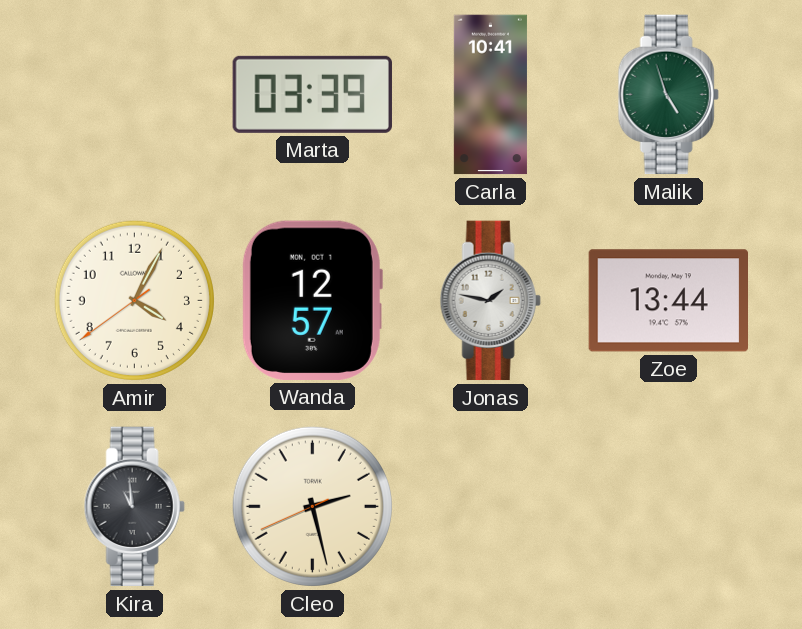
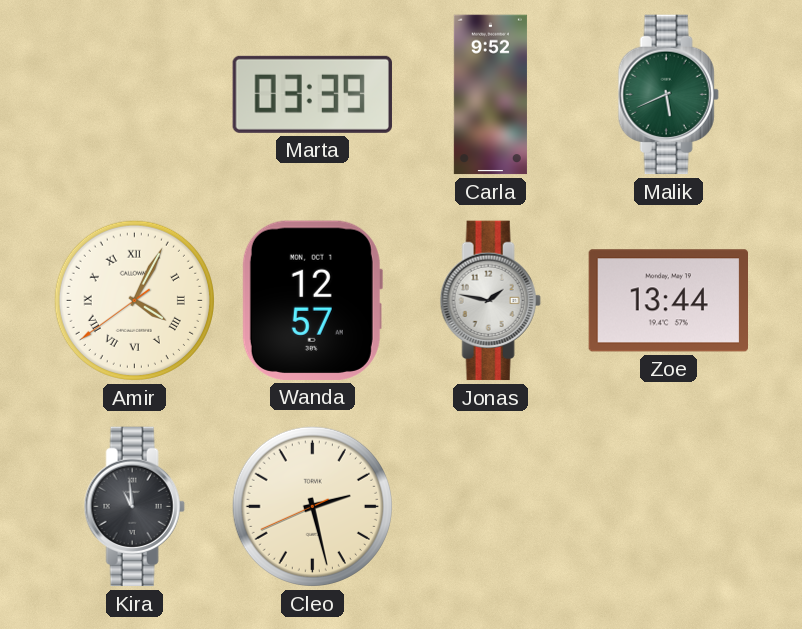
Carla: 10:41 -> 9:52 (490, 95)
Malik: 4:57 -> 5:41 (668, 95)
Amir numerals: Arabic -> Roman (134, 300)
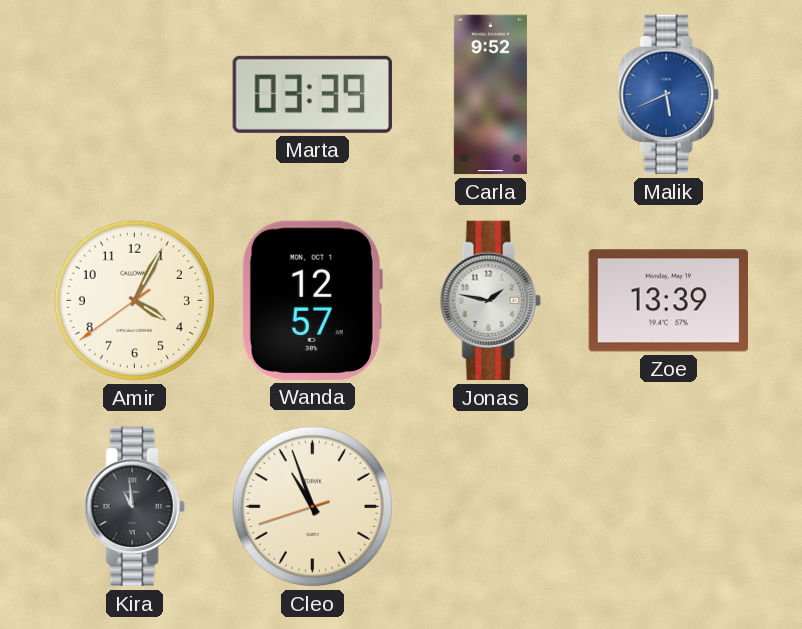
Malik dial: green -> blue (668, 95)
Amir numerals: Roman -> Arabic (134, 300)
Zoe: 13:44 -> 13:39 (668, 301)
Cleo: 2:27 -> 10:56 (312, 506)
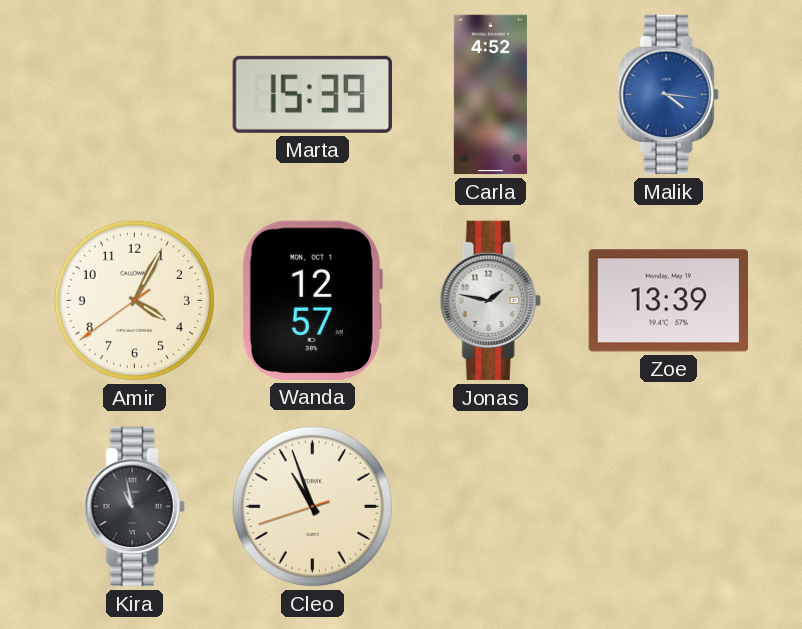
Marta: 03:39 -> 15:39 (312, 94)
Carla: 9:52 -> 4:52 (490, 95)
Malik: 5:41 -> 4:16 (668, 95)
Kira: 10:59 -> 10:58 (134, 507)
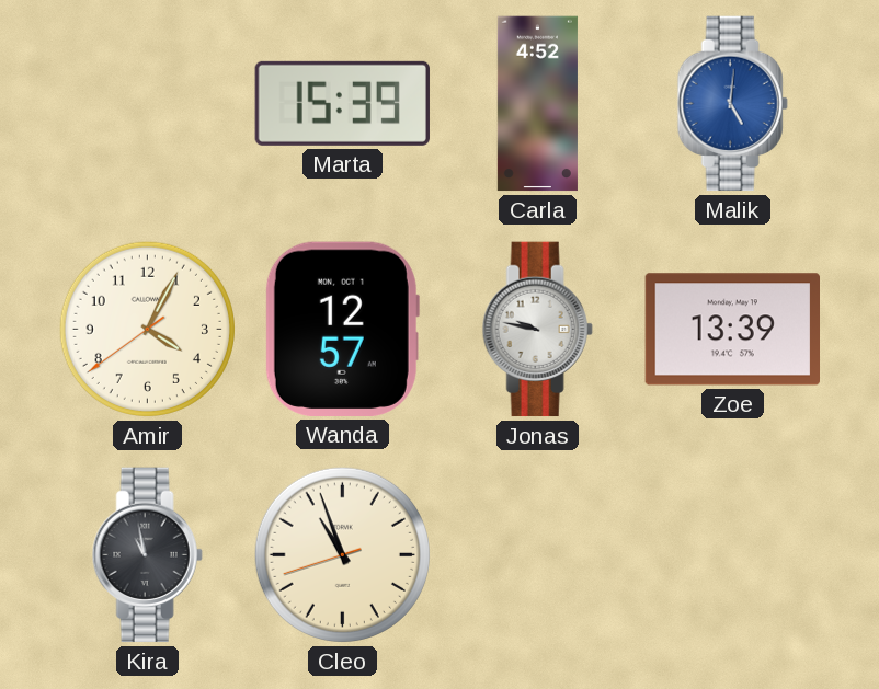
Malik: 4:16 -> 5:01 (732, 104)
Jonas: 1:47 -> 9:47 (537, 330)
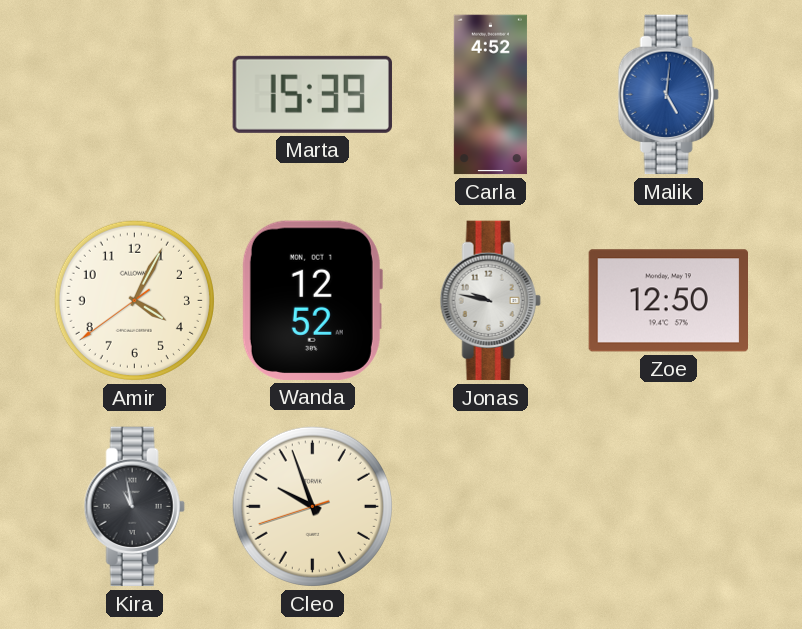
Wanda: 12:57 -> 12:52 (312, 300)
Zoe: 13:39 -> 12:50 (668, 301)
Cleo: 10:56 -> 9:56 (312, 506)
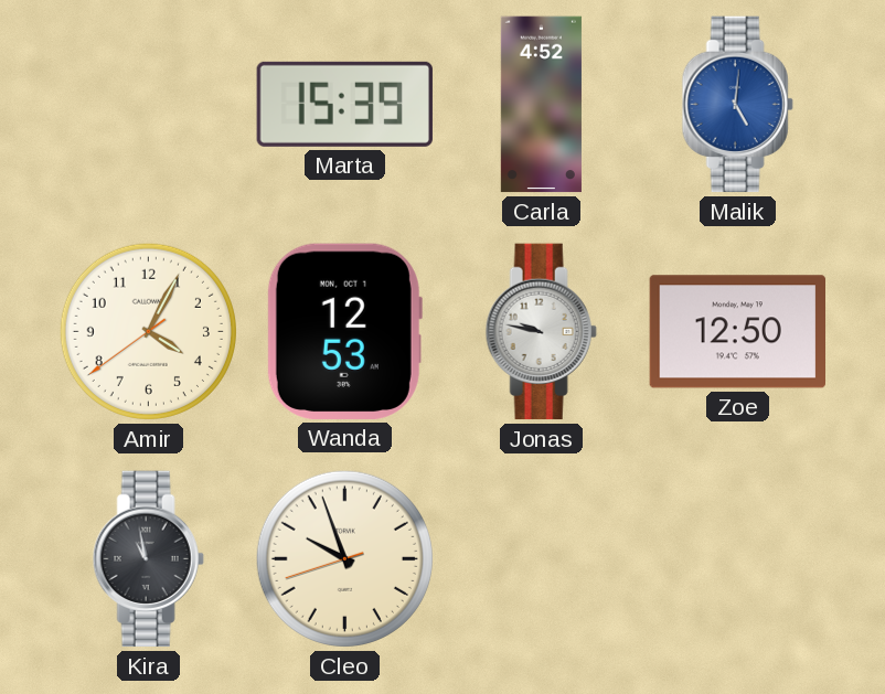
Wanda: 12:52 -> 12:53 (344, 331)
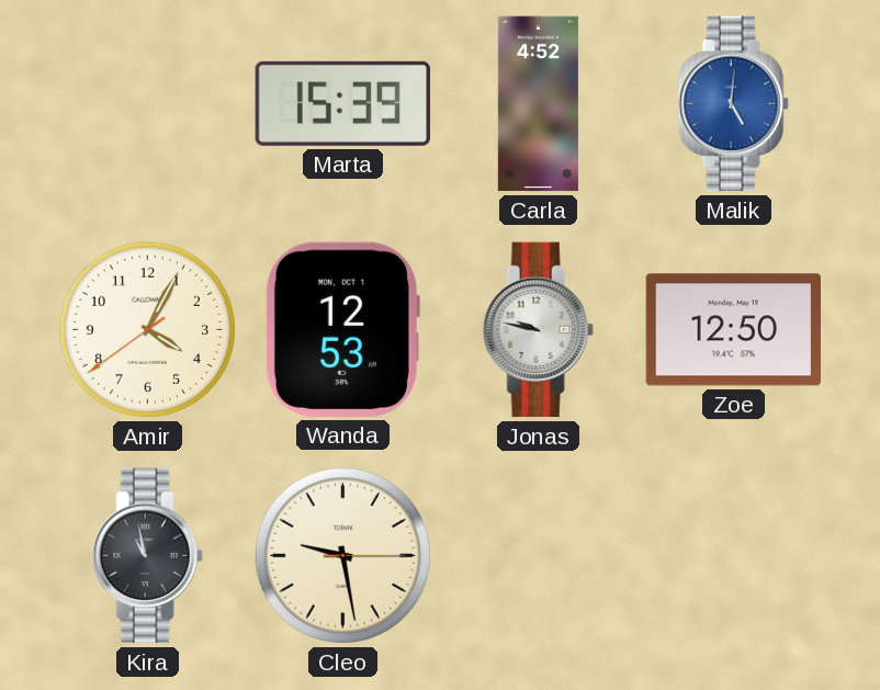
Cleo: 9:56 -> 9:28 (342, 555)
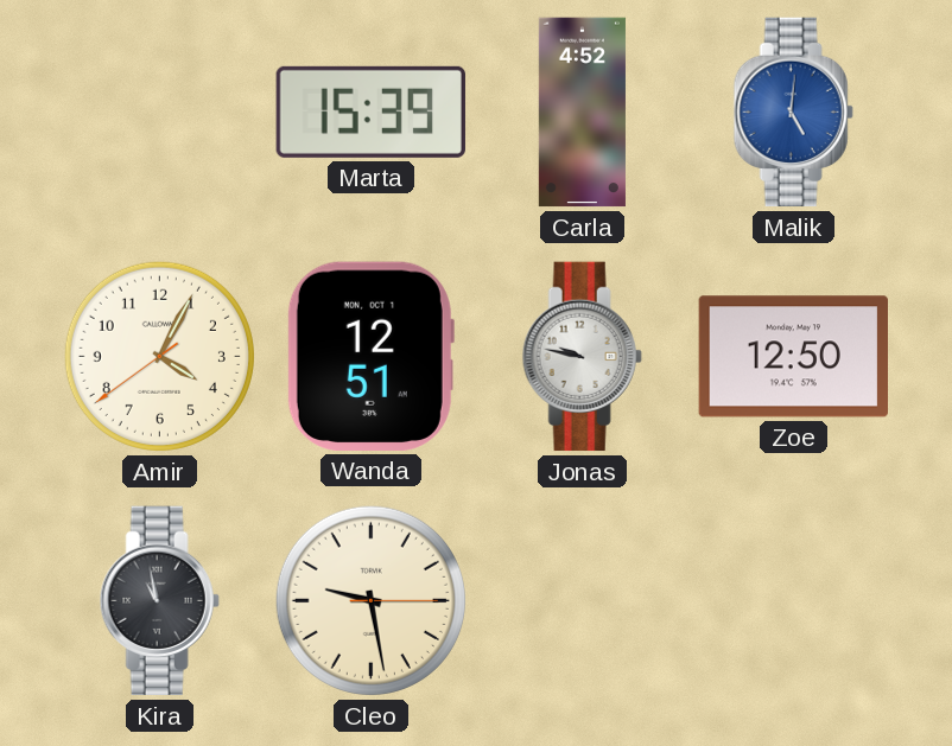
Wanda: 12:53 -> 12:51 (370, 356)
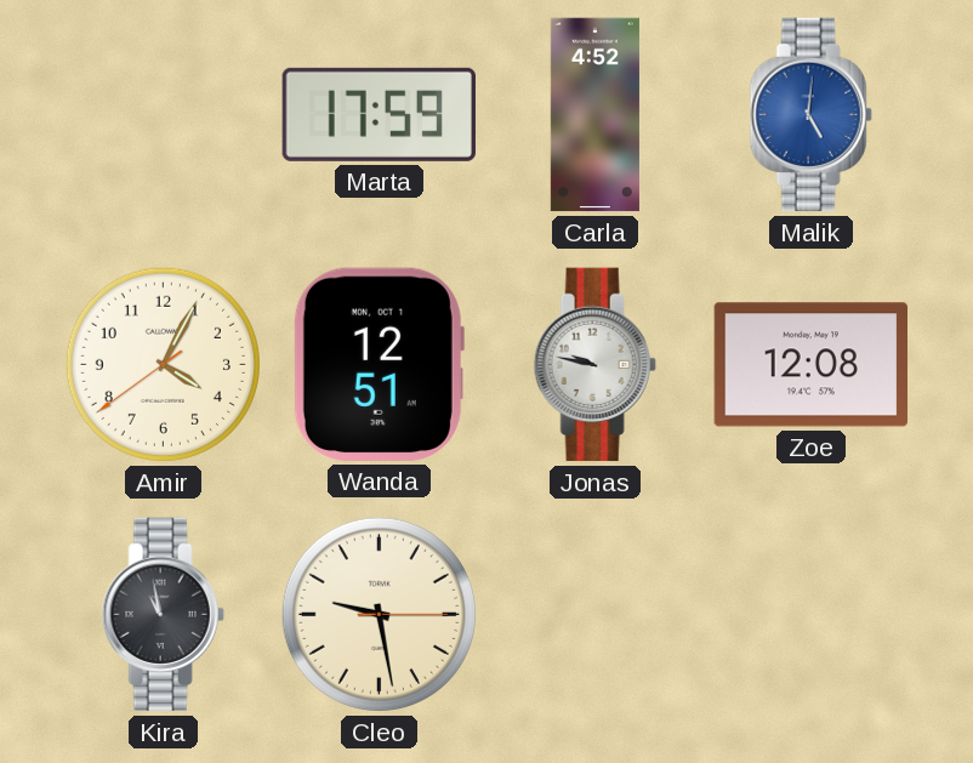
Marta: 15:39 -> 17:59 (379, 114)
Zoe: 12:50 -> 12:08 (810, 365)
